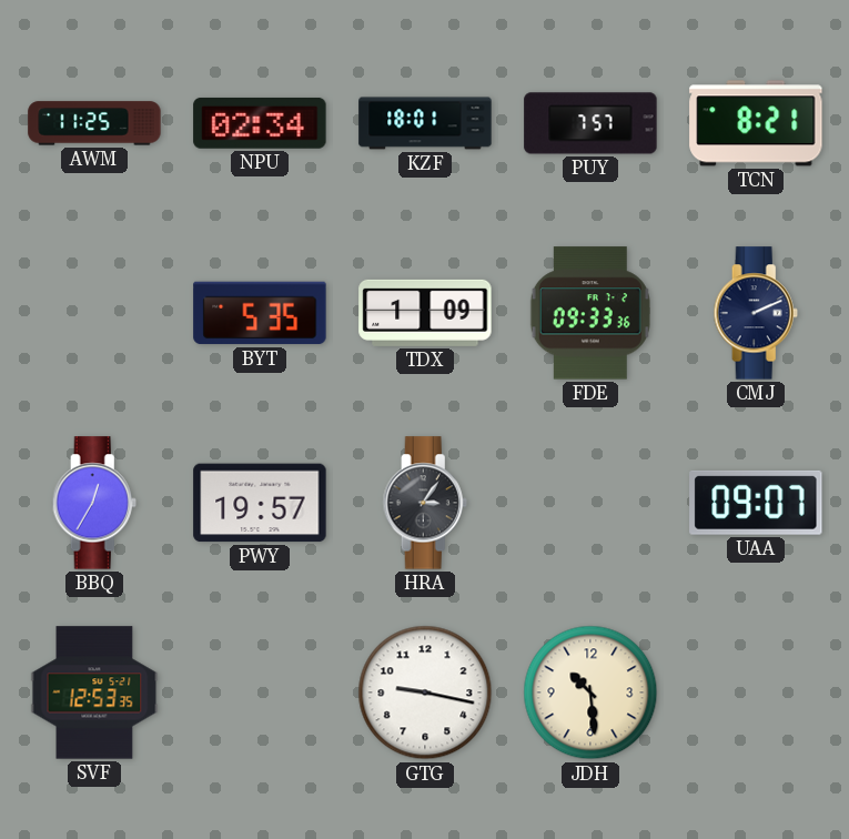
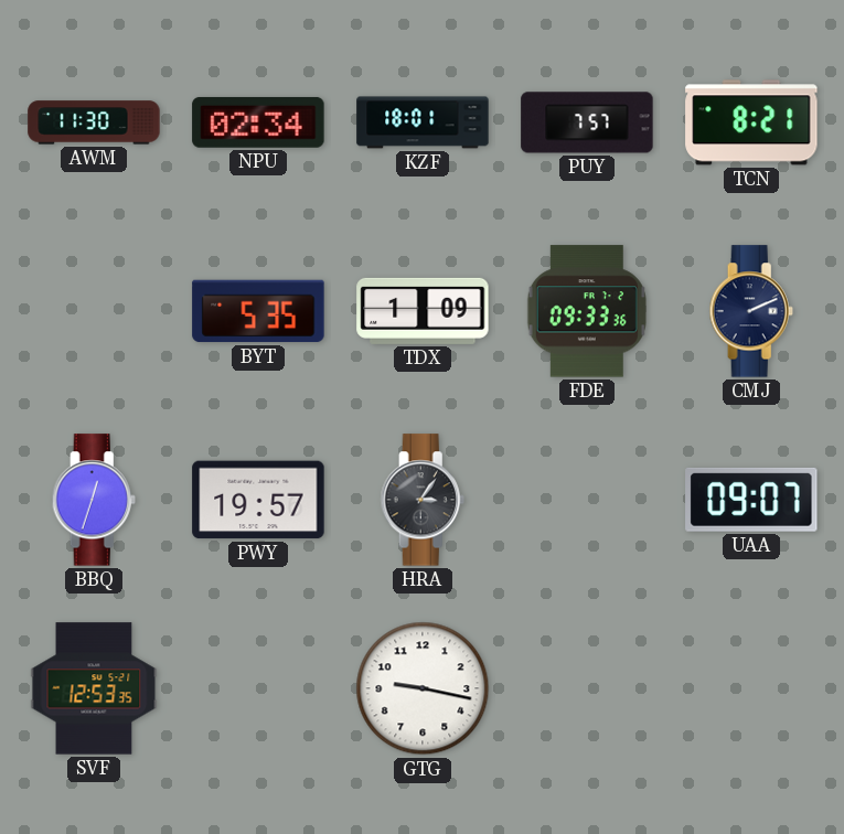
AWM: 11:25 -> 11:30 (94, 122)
BBQ: 12:35 -> 12:33 (94, 500)
JDH: 10:29 -> none (590, 693)
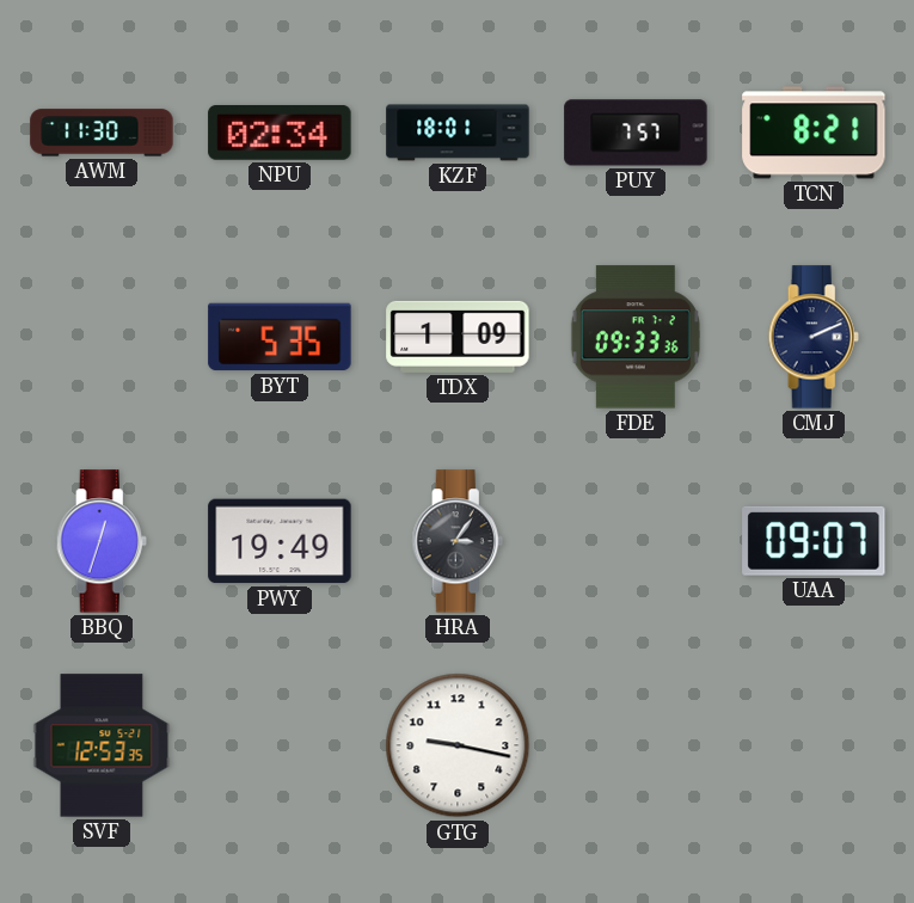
PWY: 19:57 -> 19:49 (280, 541)
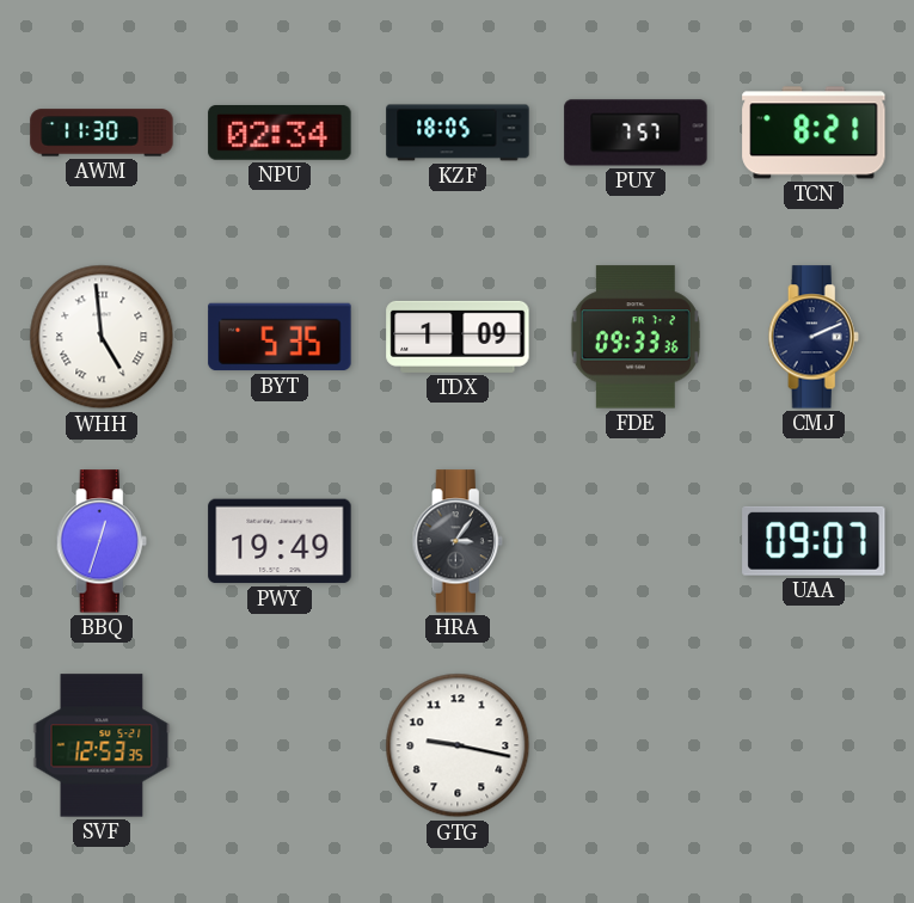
KZF: 18:01 -> 18:05 (458, 133)
WHH: none -> 4:59 (102, 337)
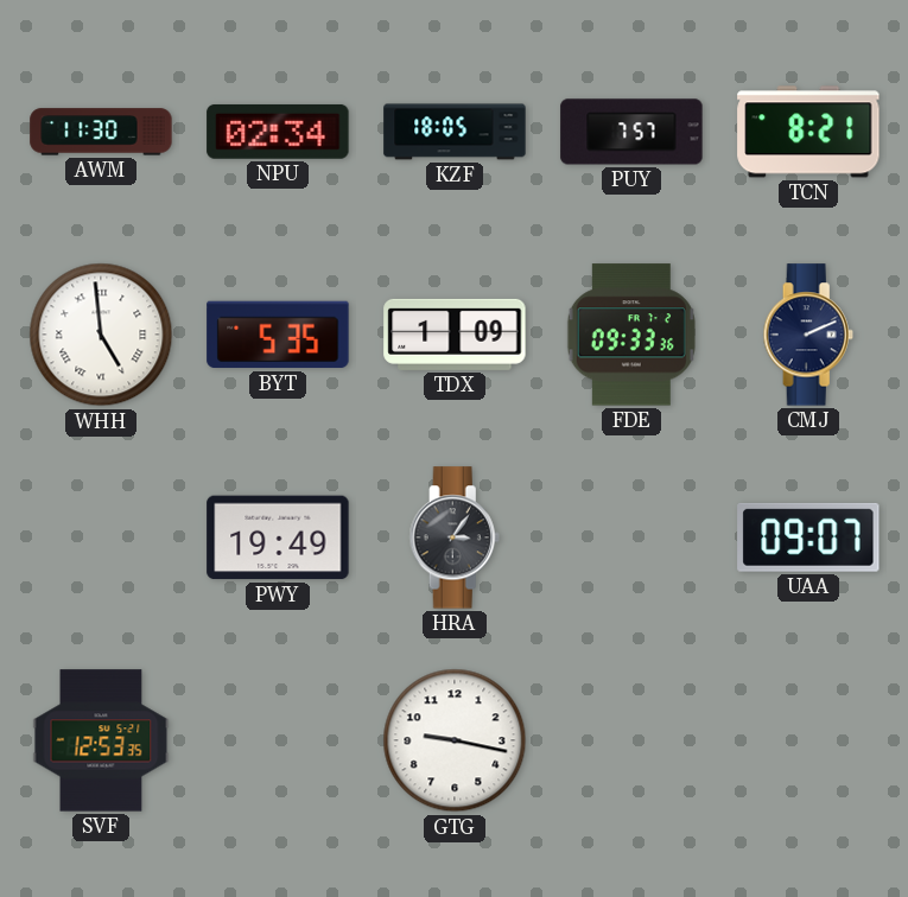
BBQ: 12:33 -> none (102, 541)
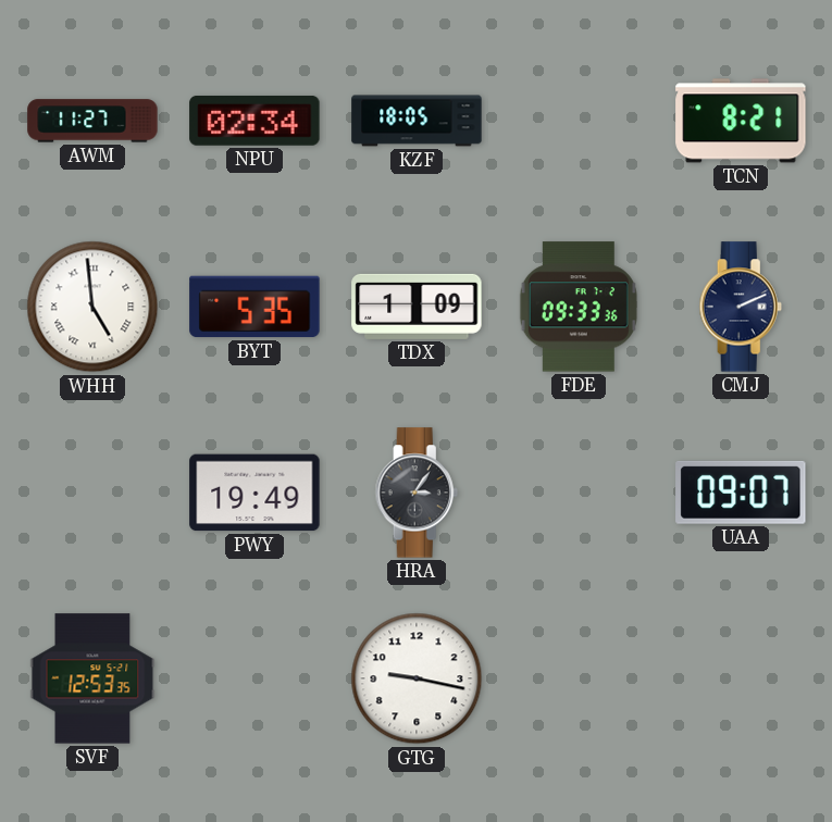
AWM: 11:30 -> 11:27 (92, 121)
PUY: 7:57 -> none (631, 132)
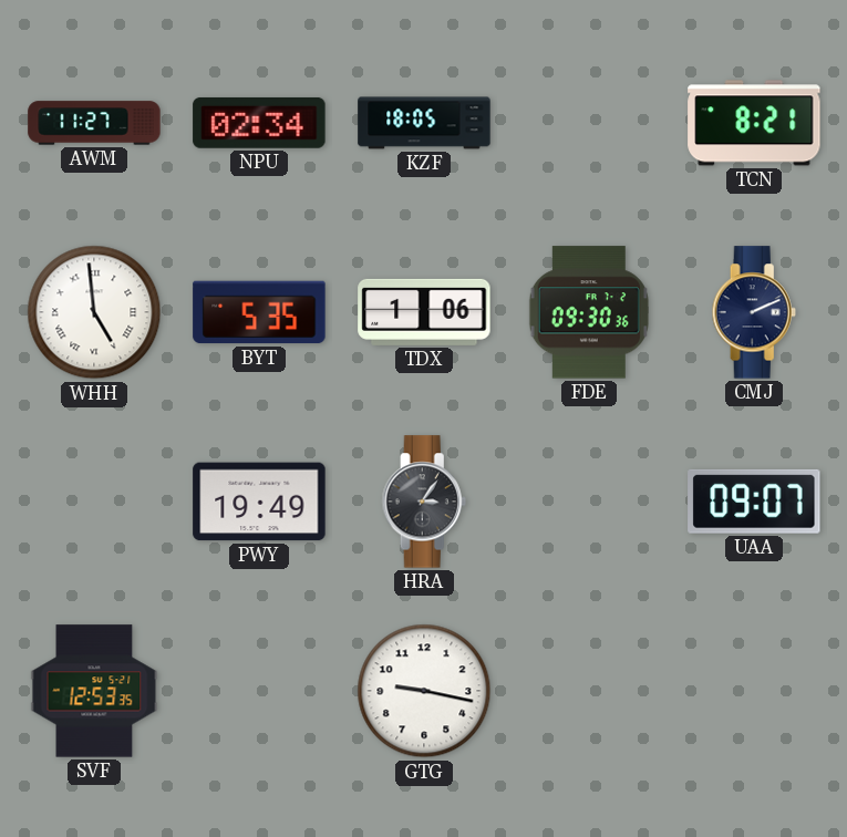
TDX: 1:09 -> 1:06 (424, 312)
FDE: 09:33 -> 09:30 (589, 312)
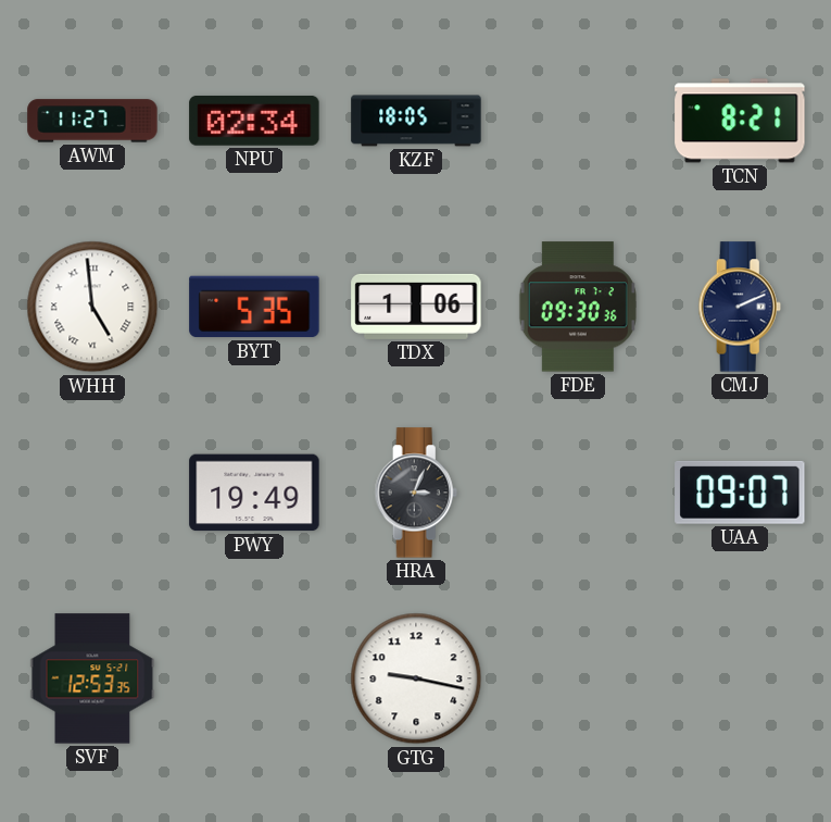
HRA: 3:06 -> 3:04 (416, 493)
